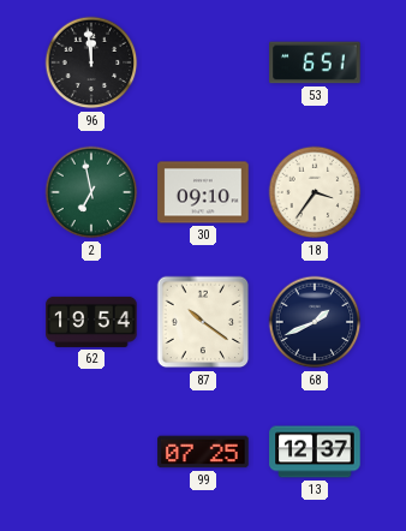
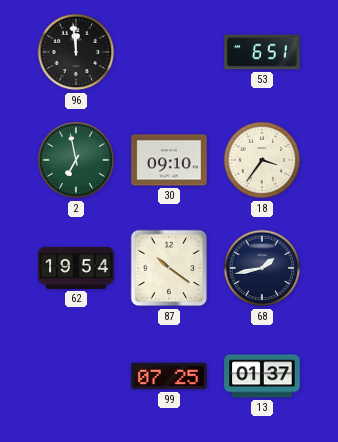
68: 1:41 -> 1:43 (262, 268)
13: 12:37 -> 01:37 (262, 376)
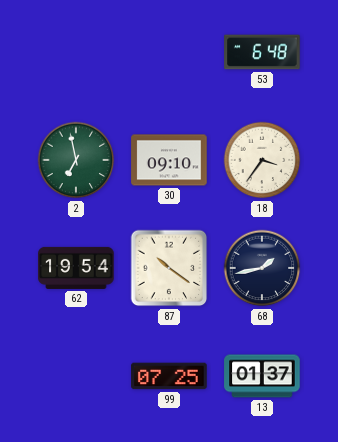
96: 11:59 -> none (76, 52)
53: 6:51 -> 6:48 (262, 52)
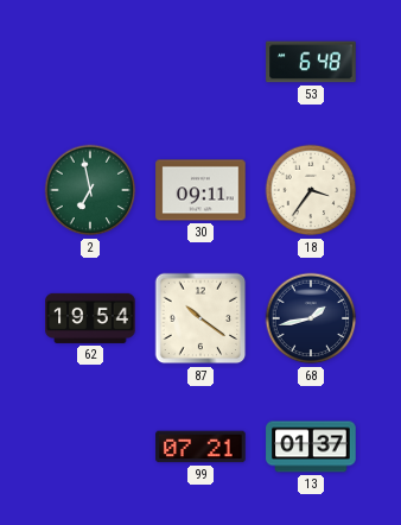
30: 09:10 -> 09:11 (200, 190)
99: 07:25 -> 07:21 (200, 447)
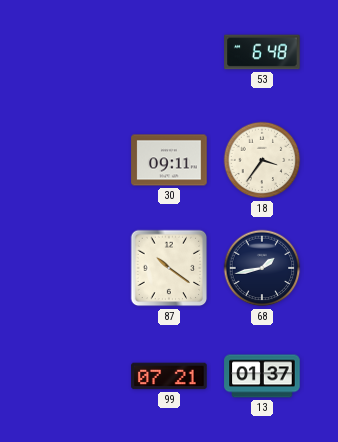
2: 6:58 -> none (90, 190)
62: 19:54 -> none (90, 318)
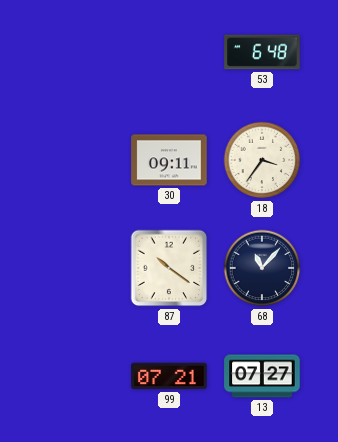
68: 1:43 -> 11:07 (262, 268)
13: 01:37 -> 07:27 (262, 376)
